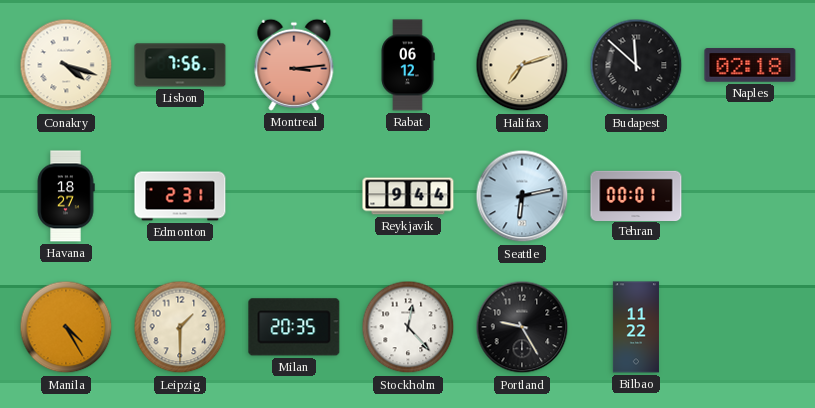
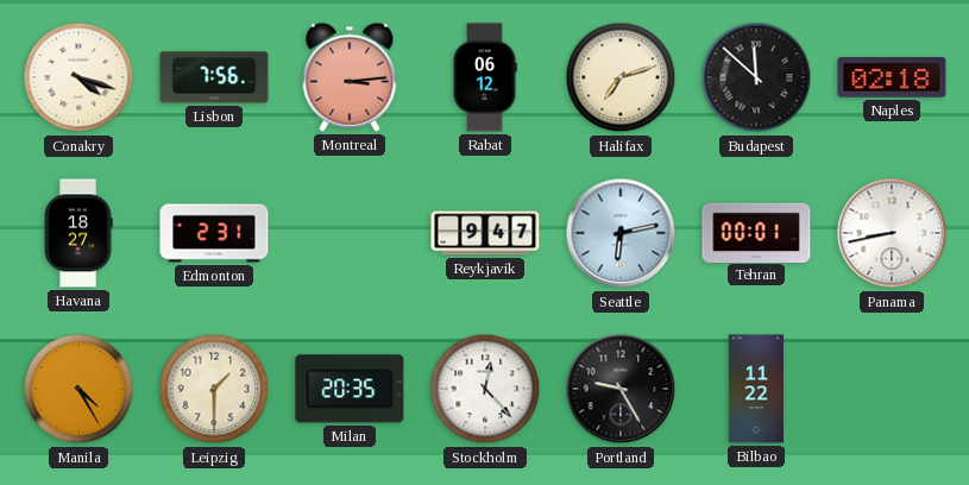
Reykjavik: 9:44 -> 9:47 (485, 233)
Panama: none -> 8:43 (892, 233)
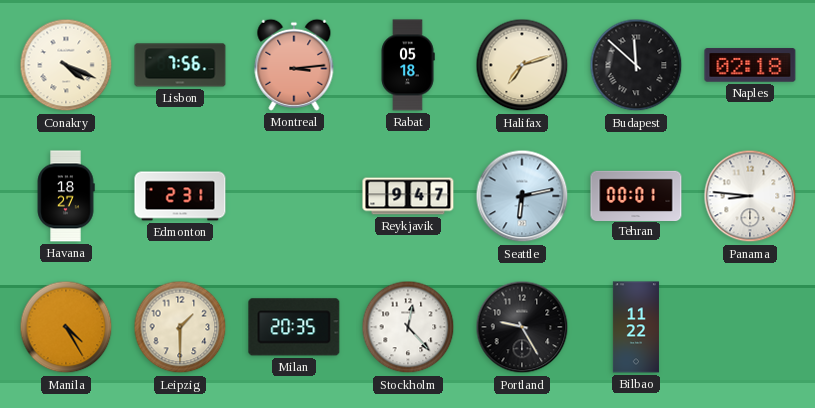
Conakry: 4:18 -> 4:19 (66, 65)
Rabat: 06:12 -> 05:18 (408, 65)
Panama: 8:43 -> 8:46 (750, 196)
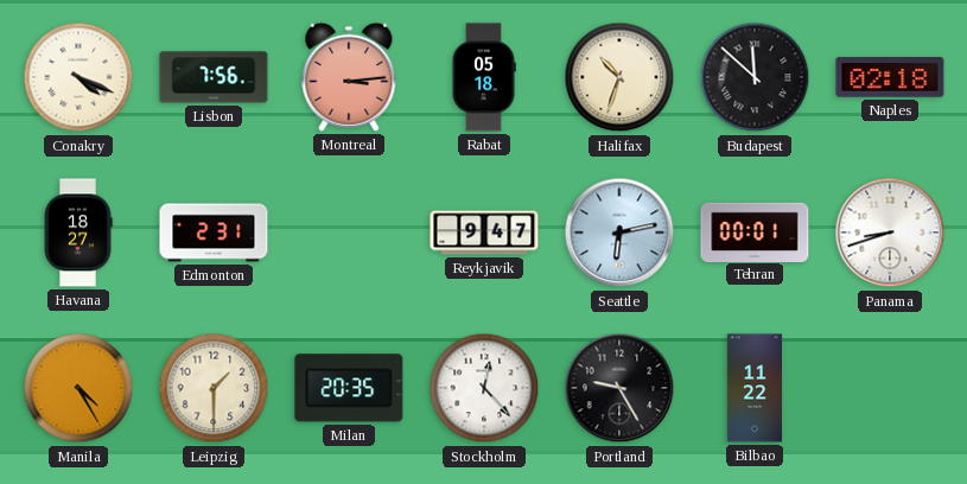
Halifax: 7:12 -> 10:33 (619, 77)
Panama: 8:46 -> 8:42 (890, 233)
